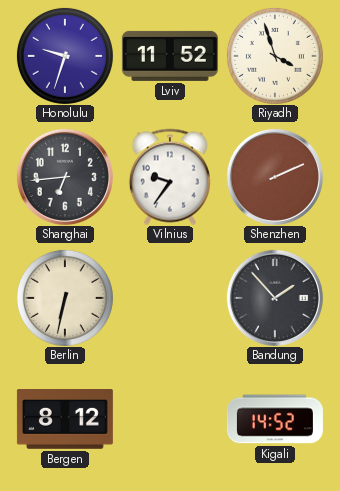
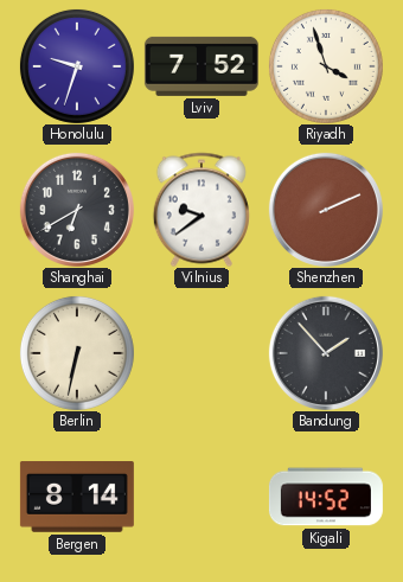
Lviv: 11:52 -> 7:52 (201, 66)
Shanghai: 6:44 -> 6:40 (77, 210)
Vilnius: 9:36 -> 9:39 (201, 210)
Bergen: 8:12 -> 8:14 (77, 498)
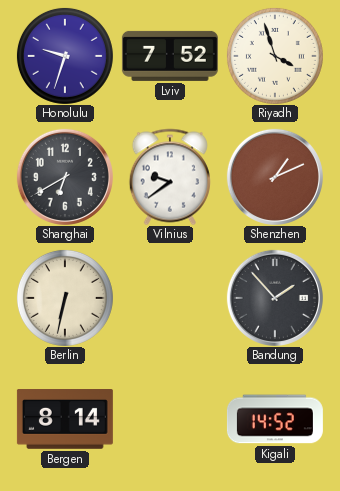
Shenzhen: 2:11 -> 1:11 (275, 177)
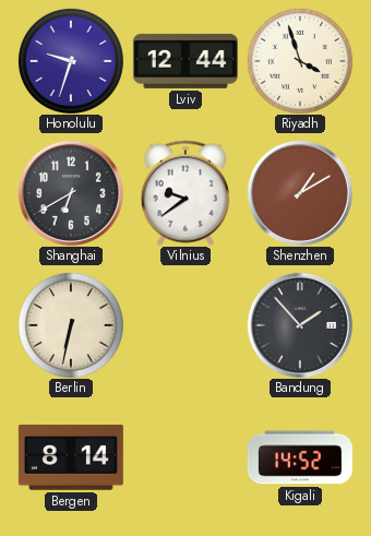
Lviv: 7:52 -> 12:44 (185, 61)
Shenzhen: 1:11 -> 1:10 (300, 193)
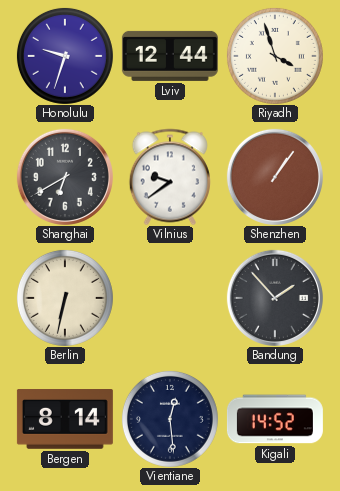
Shenzhen: 1:10 -> 1:06 (275, 177)
Vientiane: none -> 12:29 (170, 419)
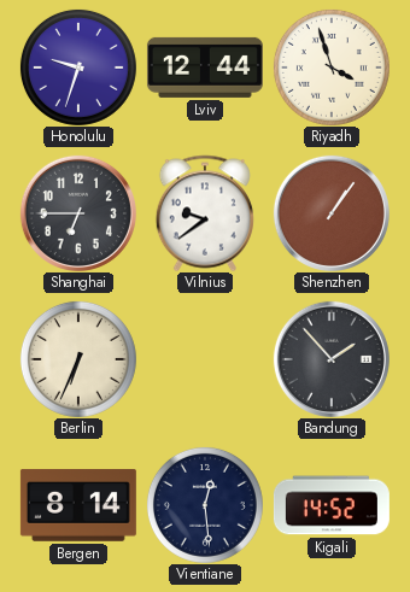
Shanghai: 6:40 -> 6:45 (78, 213)
Berlin: 6:32 -> 6:34 (78, 359)
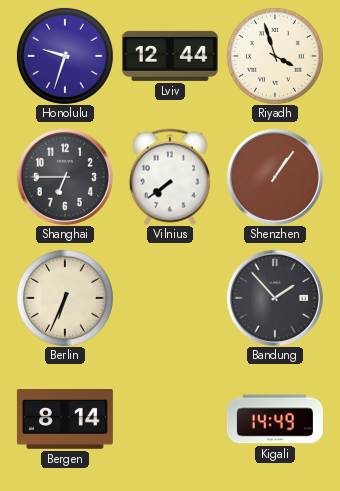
Vilnius: 9:39 -> 7:39 (170, 177)
Vientiane: 12:29 -> none (205, 505)
Kigali: 14:52 -> 14:49 (275, 419)
